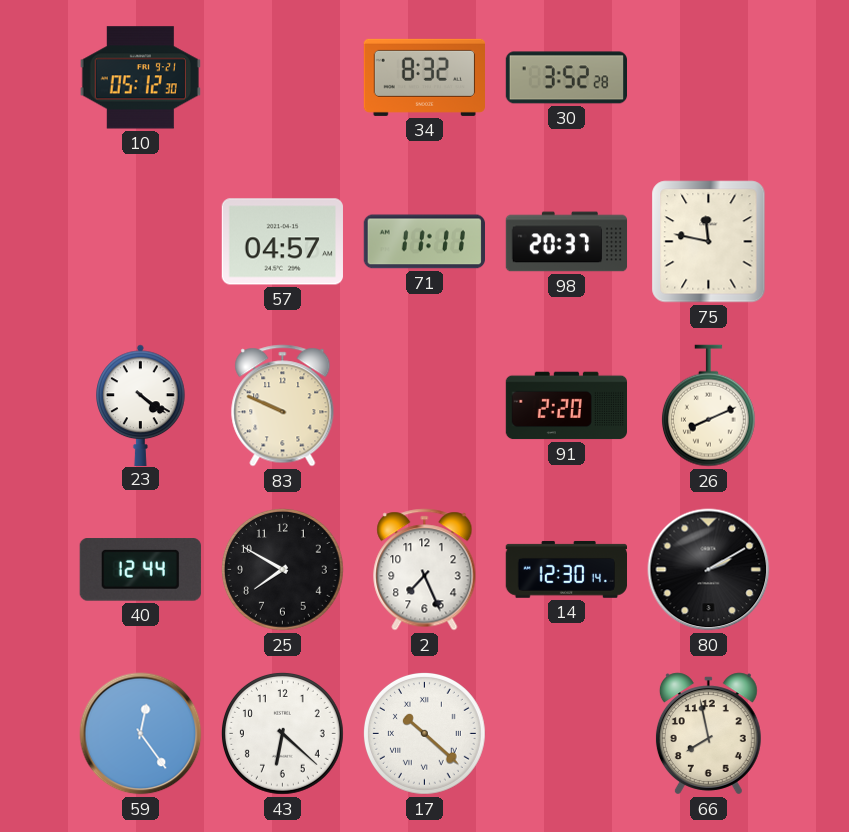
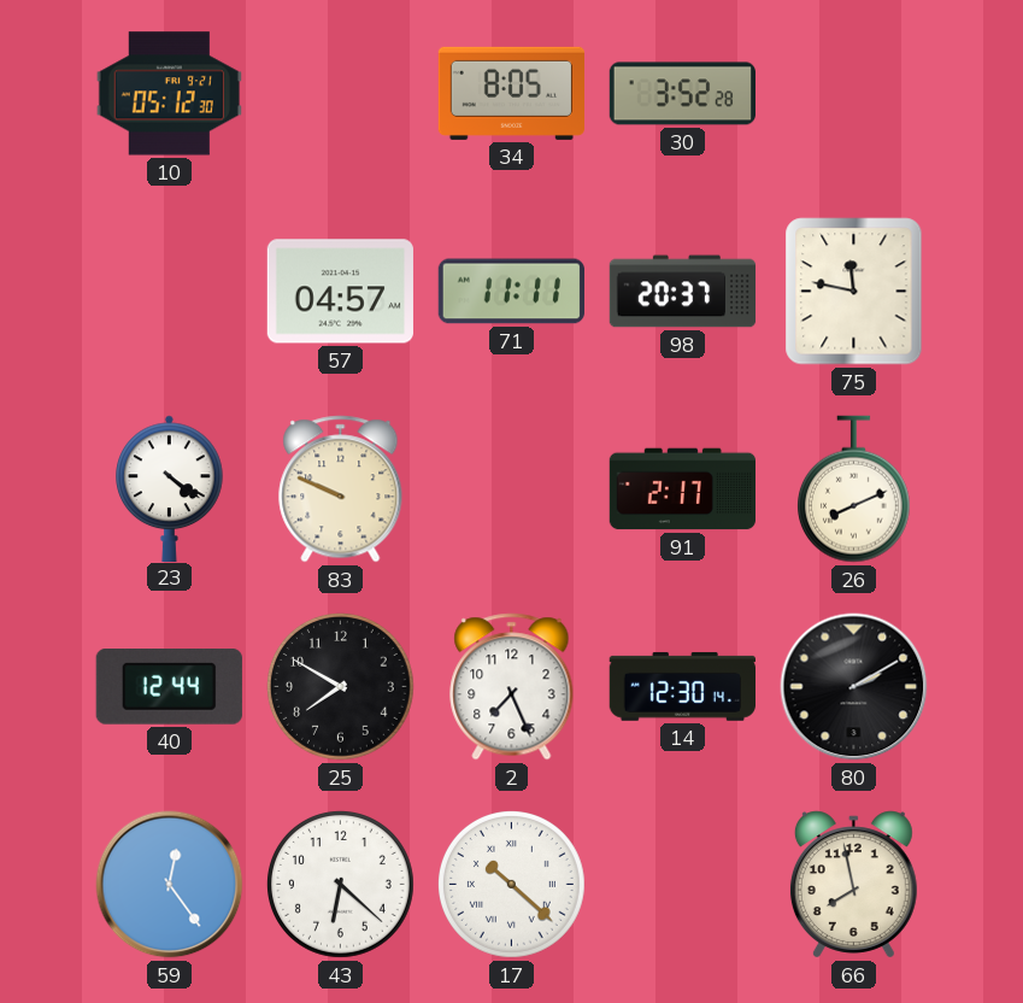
34: 8:32 -> 8:05 (511, 93)
91: 2:20 -> 2:17 (682, 489)
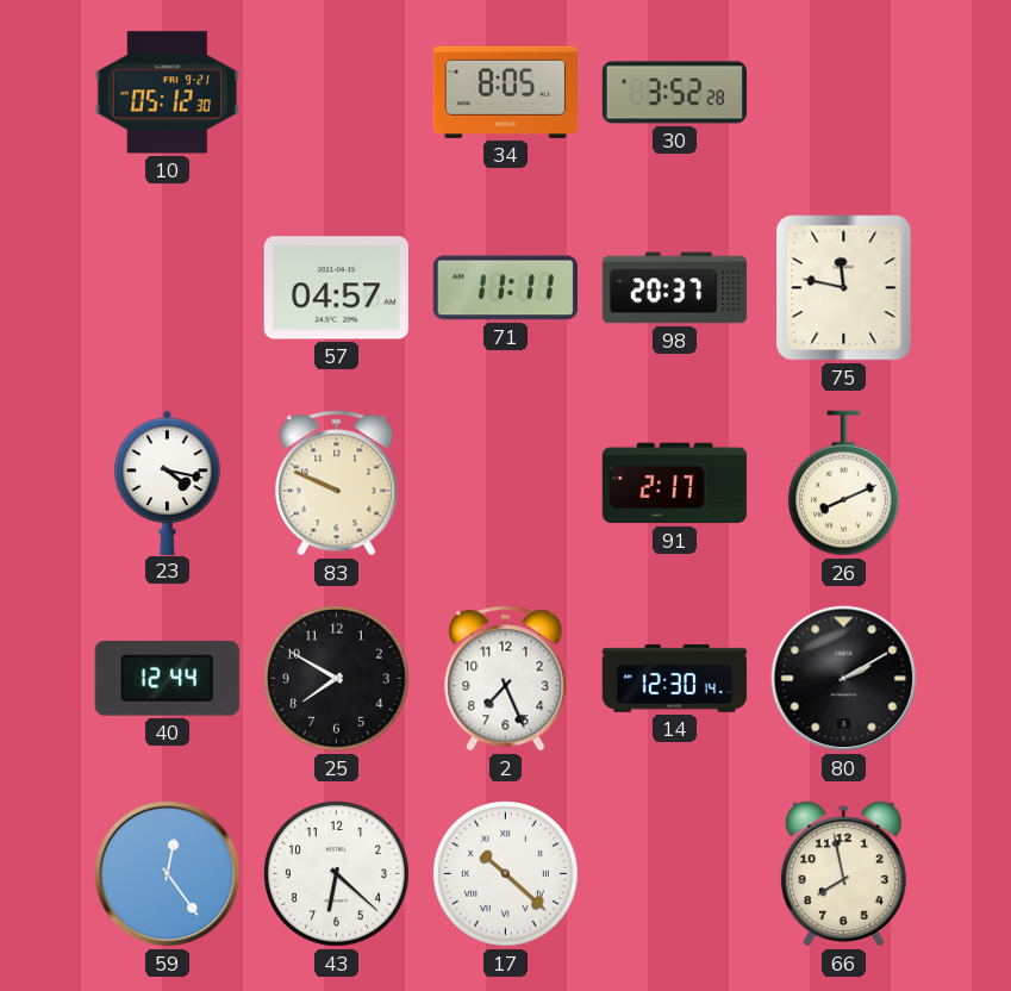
23: 4:21 -> 4:17 (168, 482)
